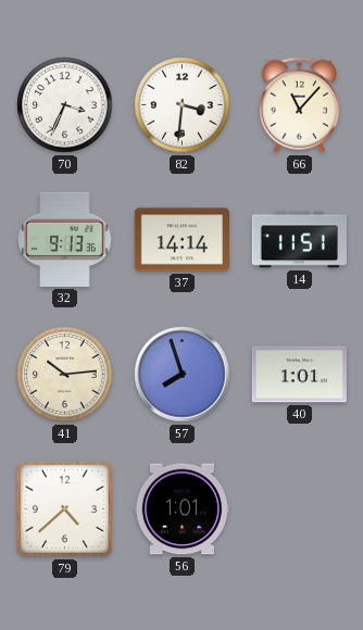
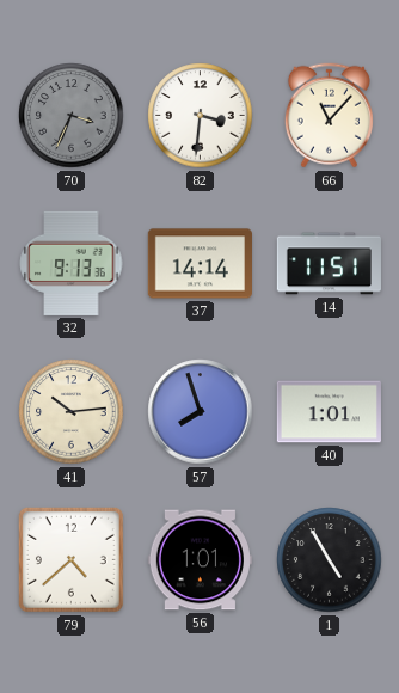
70 dial: white -> grey (72, 116)
1: none -> 4:55 (330, 560)
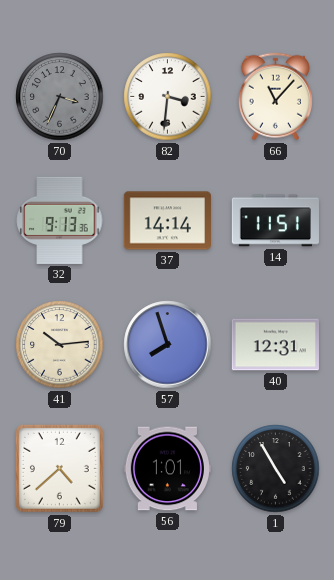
40: 1:01 -> 12:31 (275, 345)
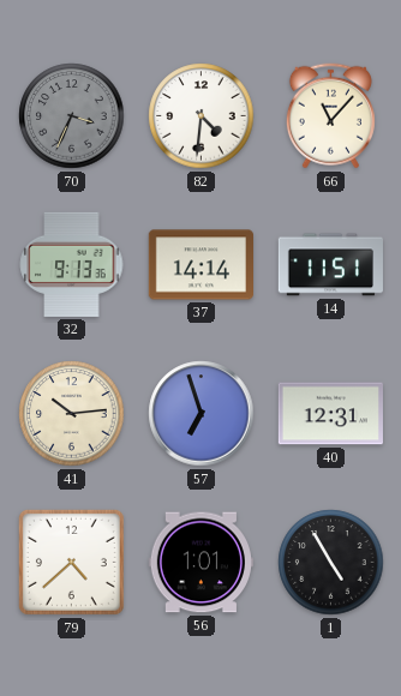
82: 3:31 -> 4:31 (202, 116)
57: 7:57 -> 6:57 (202, 414)
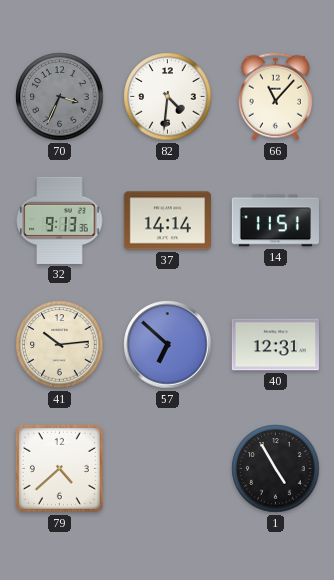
57: 6:57 -> 6:52 (168, 345)
56: 1:01 -> none (200, 563)
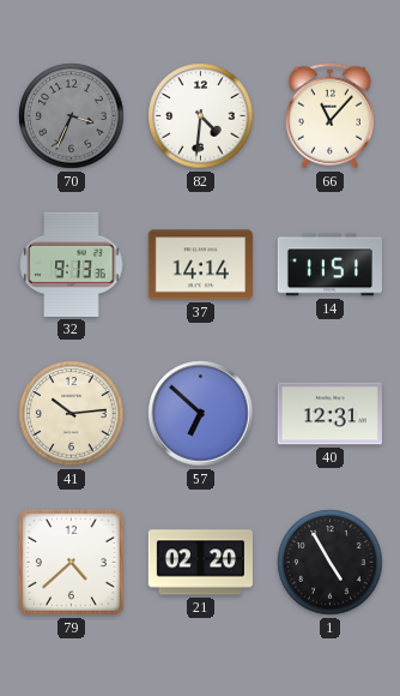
21: none -> 02:20 (200, 563)
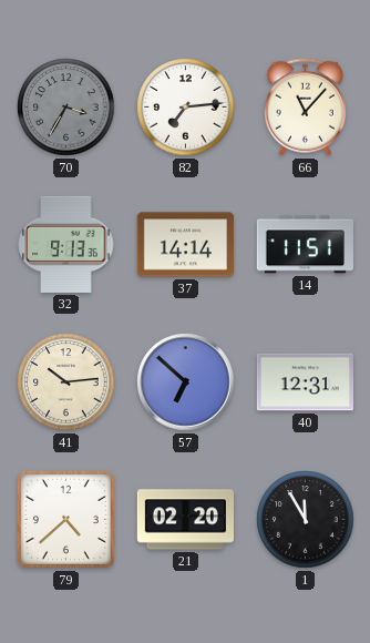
70: 3:34 -> 3:35 (66, 108)
82: 4:31 -> 7:14 (186, 108)
1: 4:55 -> 11:55 (306, 520)
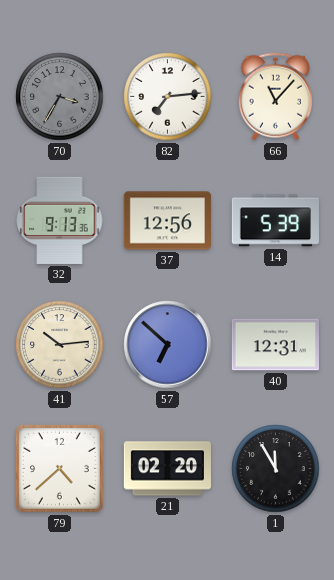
37: 14:14 -> 12:56 (167, 221)
14: 11:51 -> 5:39 (275, 221)
